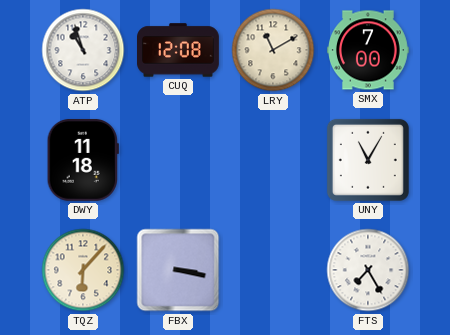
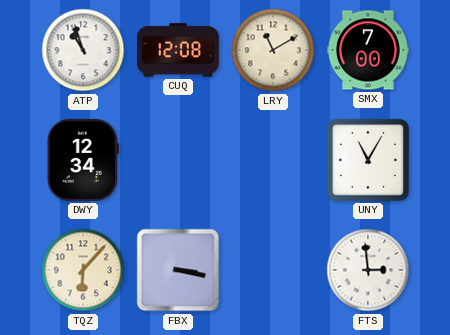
DWY: 11:18 -> 12:34 (83, 160)
FTS: 7:25 -> 2:59 (368, 270)
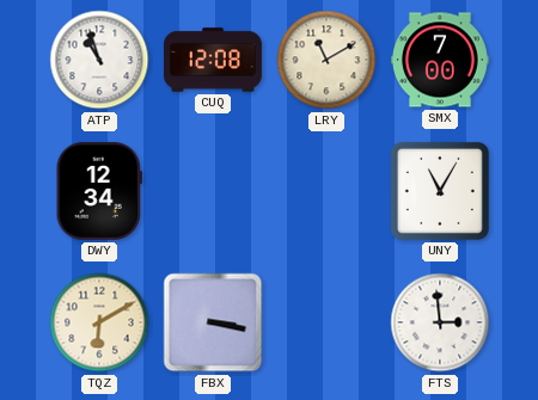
TQZ: 6:07 -> 6:10 (99, 322)
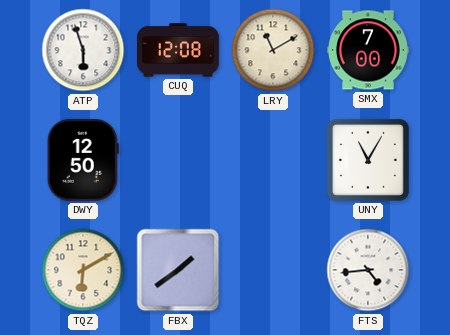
ATP: 10:57 -> 5:57 (83, 50)
DWY: 12:34 -> 12:50 (83, 160)
FBX: 3:17 -> 1:39 (178, 270)
FTS: 2:59 -> 4:44 (368, 270)
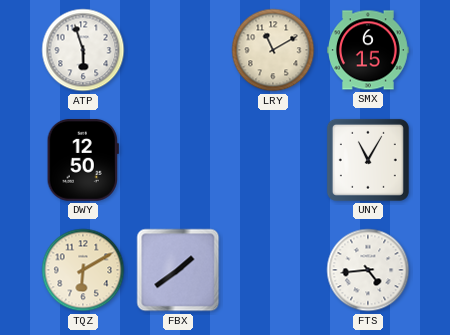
CUQ: 12:08 -> none (179, 50)
SMX: 7:00 -> 6:15 (369, 50)
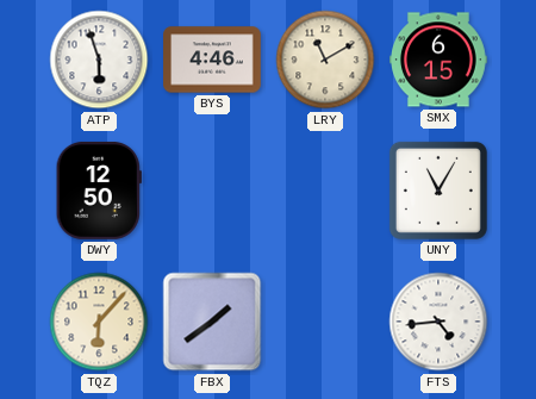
BYS: none -> 4:46 (213, 60)
TQZ: 6:10 -> 6:07 (99, 322)
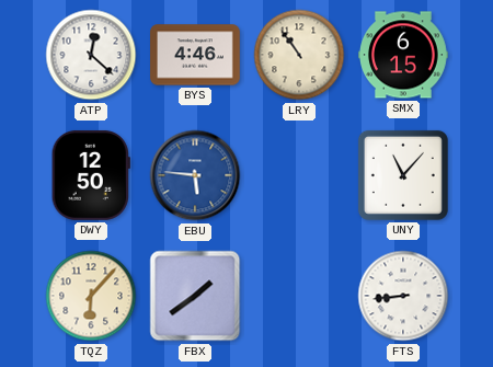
ATP: 5:57 -> 12:22 (91, 55)
LRY: 11:10 -> 10:54 (299, 55)
EBU: none -> 5:46 (195, 175)
UNY: 11:05 -> 11:07 (403, 175)
FTS: 4:44 -> 8:44 (403, 296)
